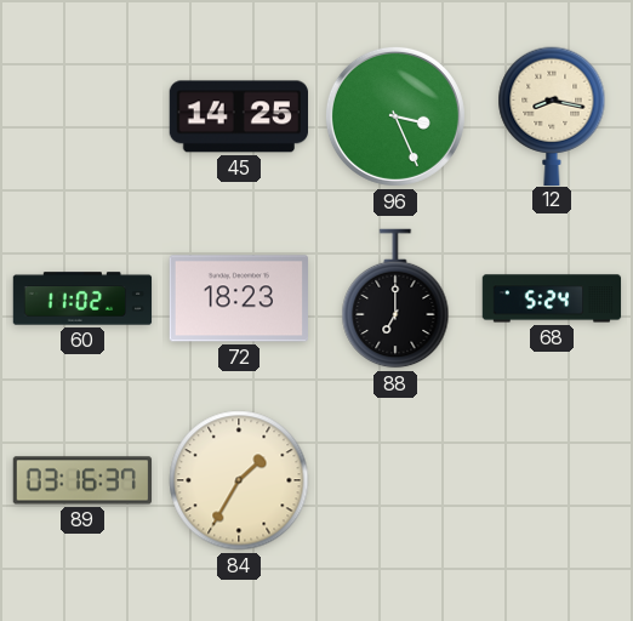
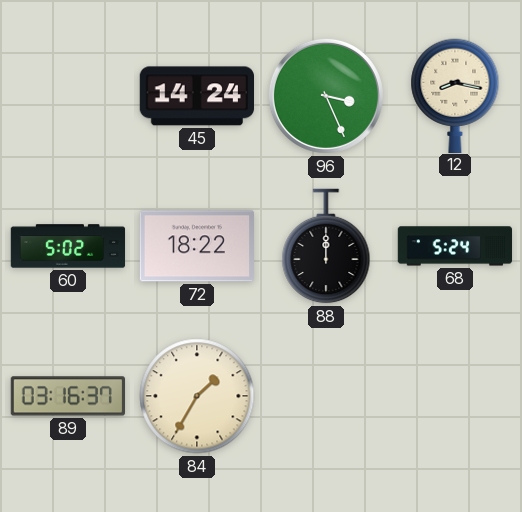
45: 14:25 -> 14:24 (196, 96)
60: 11:02 -> 5:02 (68, 246)
72: 18:23 -> 18:22 (196, 246)
88: 7:00 -> 12:00 (326, 246)
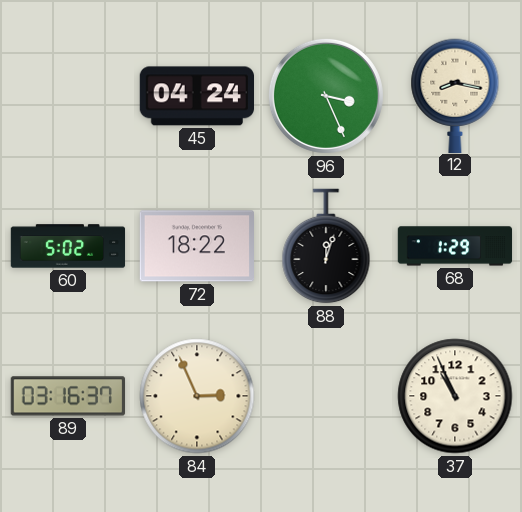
45: 14:24 -> 04:24 (196, 96)
88: 12:00 -> 12:03 (326, 246)
68: 5:24 -> 1:29 (455, 246)
84: 1:35 -> 2:56 (197, 396)
37: none -> 10:56 (455, 396)
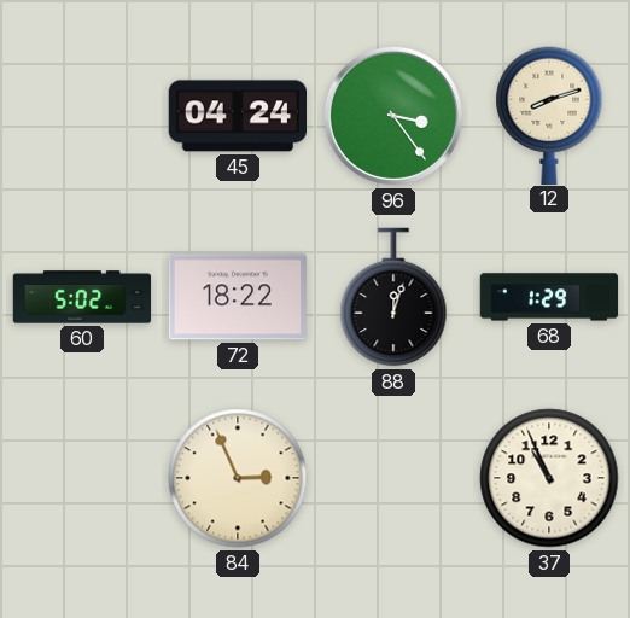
96: 3:26 -> 3:24 (393, 116)
12: 8:17 -> 8:12 (549, 115)
89: 03:16 -> none (68, 396)
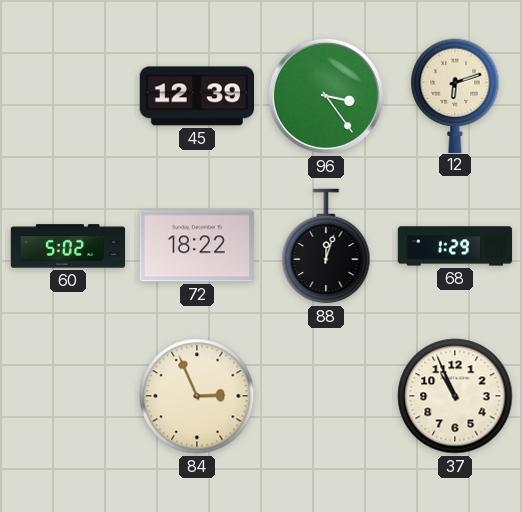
45: 04:24 -> 12:39 (196, 96)
12: 8:12 -> 6:12 (455, 95)
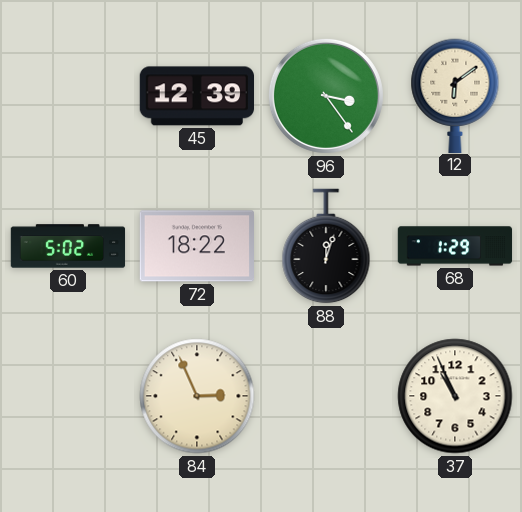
12: 6:12 -> 6:09 (455, 95)
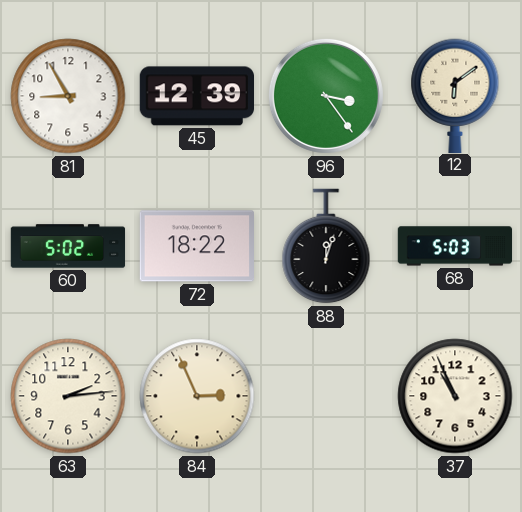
81: none -> 8:55 (68, 96)
68: 1:29 -> 5:03 (455, 246)
63: none -> 2:14 (68, 396)
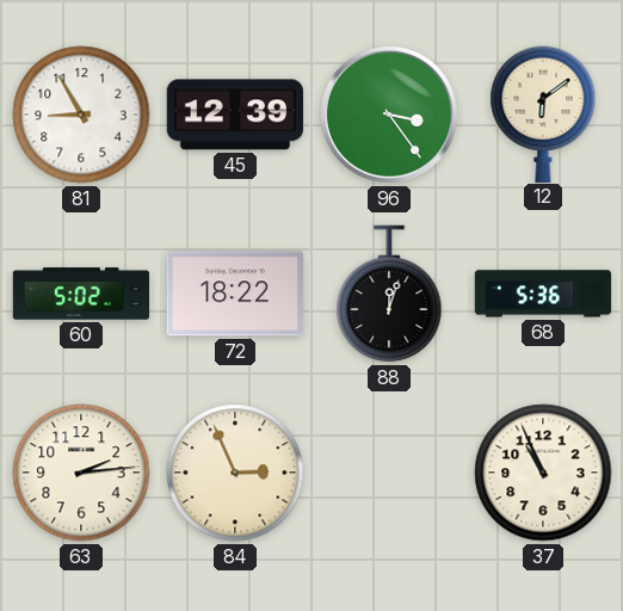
68: 5:03 -> 5:36 (543, 294)
